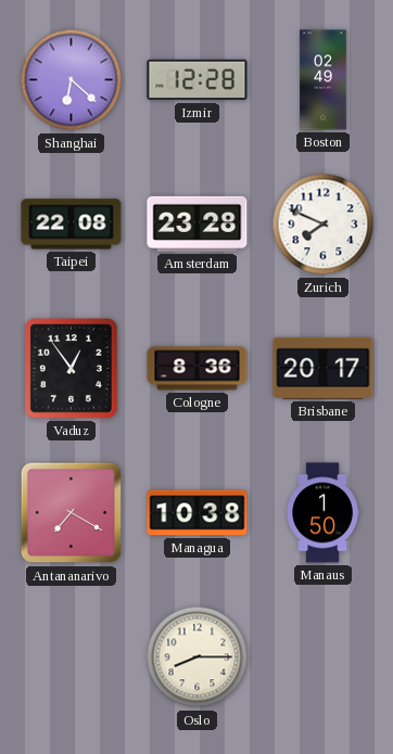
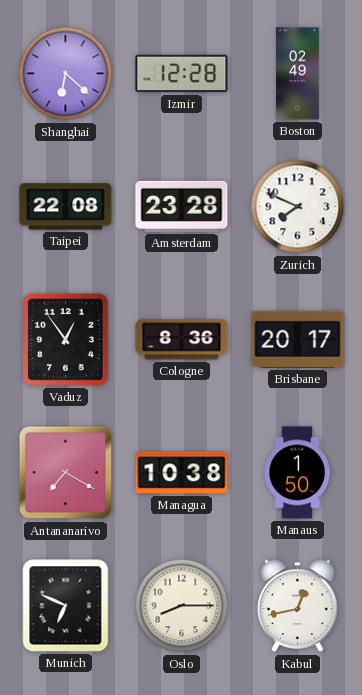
Munich: none -> 6:49 (66, 606)
Kabul: none -> 12:43 (298, 606)
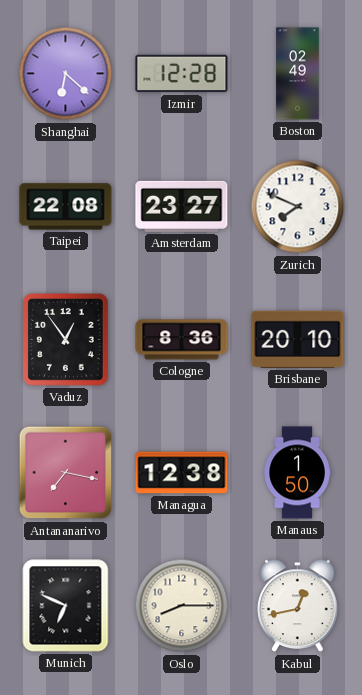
Amsterdam: 23:28 -> 23:27 (182, 206)
Brisbane: 20:17 -> 20:10 (298, 339)
Antananarivo: 7:20 -> 7:17 (66, 473)
Managua: 10:38 -> 12:38 (182, 473)
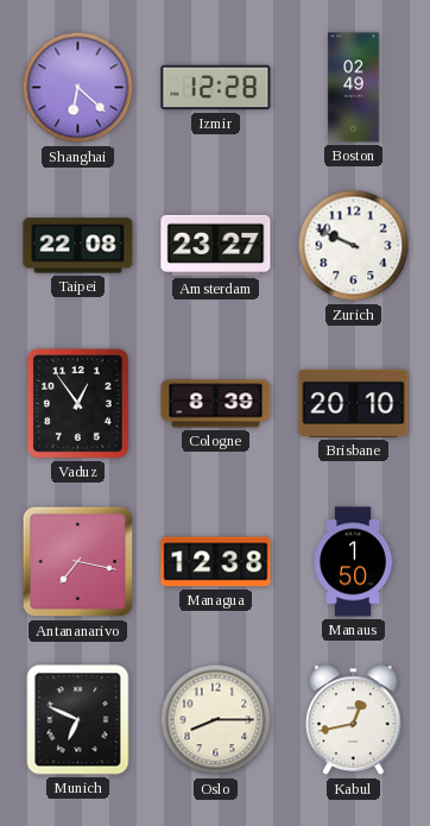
Zurich: 7:49 -> 9:49 (354, 246)
Cologne: 8:36 -> 8:39 (216, 404)
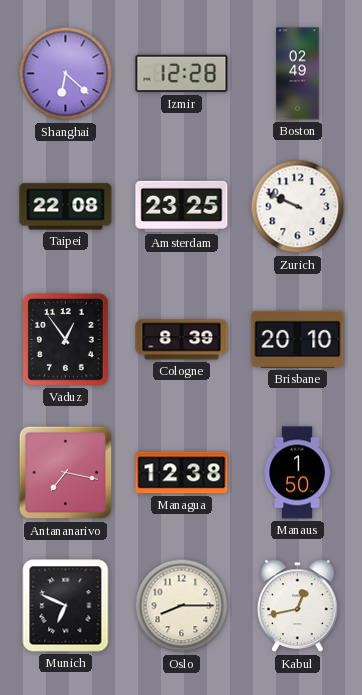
Amsterdam: 23:27 -> 23:25 (182, 206)
